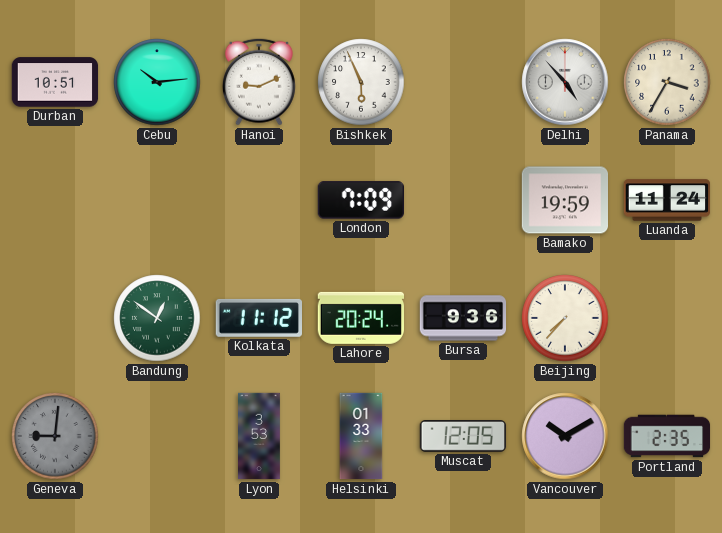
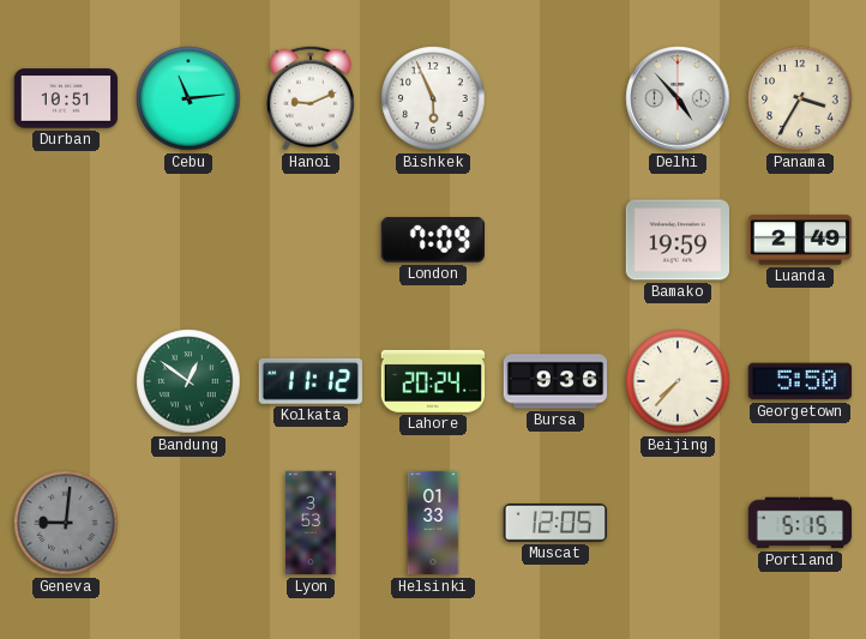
Cebu: 10:14 -> 11:14 (188, 98)
Luanda: 11:24 -> 2:49 (800, 240)
Georgetown: none -> 5:50 (800, 381)
Vancouver: 10:10 -> none (565, 436)
Portland: 2:35 -> 5:15 (800, 523)
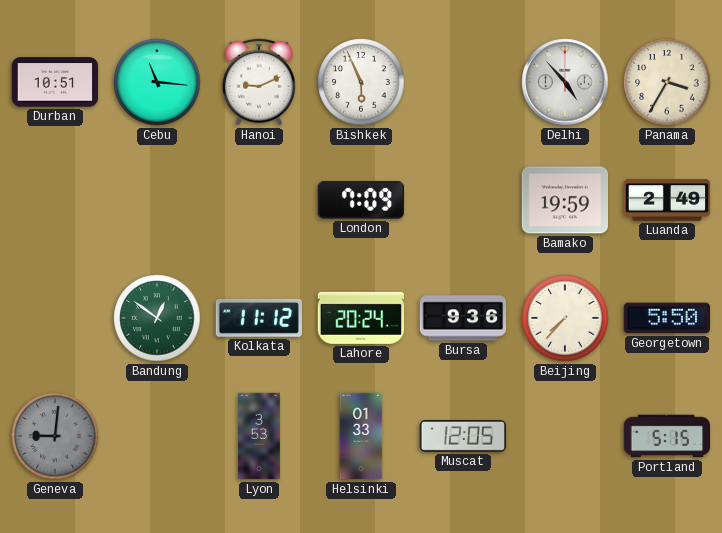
Cebu: 11:14 -> 11:16 (157, 82)
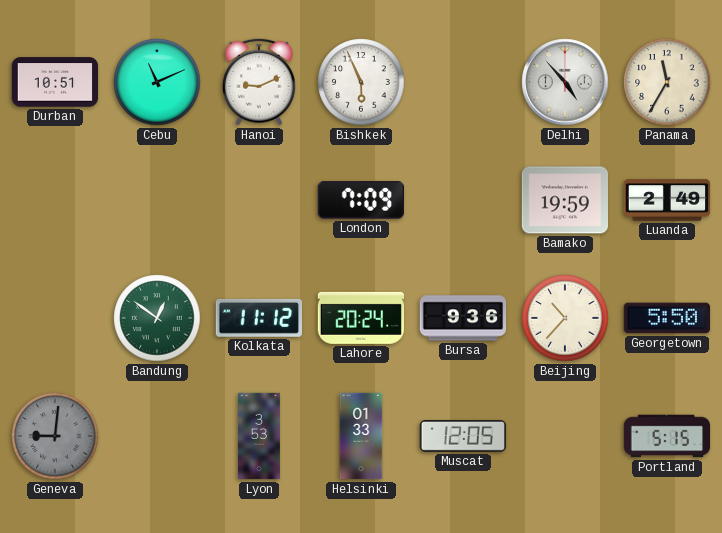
Cebu: 11:16 -> 11:11 (157, 82)
Panama: 3:35 -> 11:35 (667, 82)
Beijing: 7:37 -> 10:37 (565, 318)
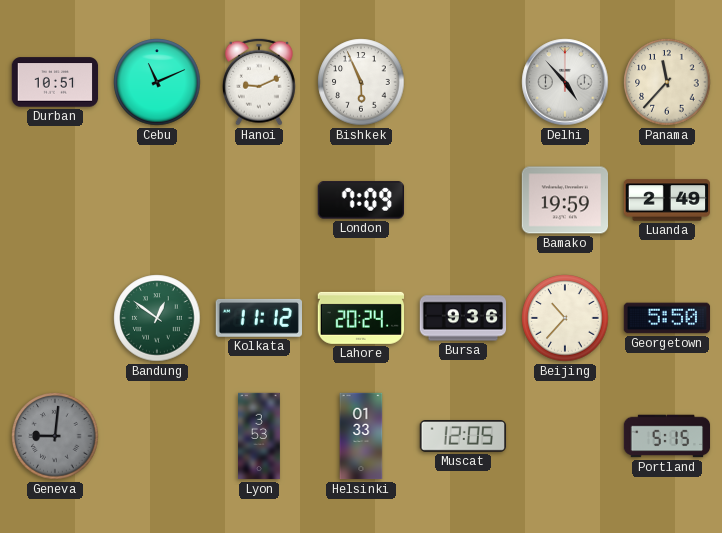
Panama: 11:35 -> 11:37 (667, 82)
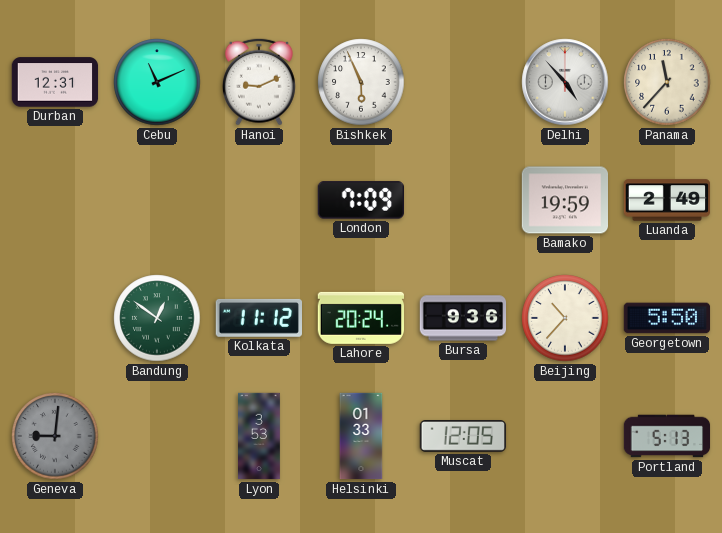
Durban: 10:51 -> 12:31 (55, 82)
Portland: 5:15 -> 5:13 (667, 436)
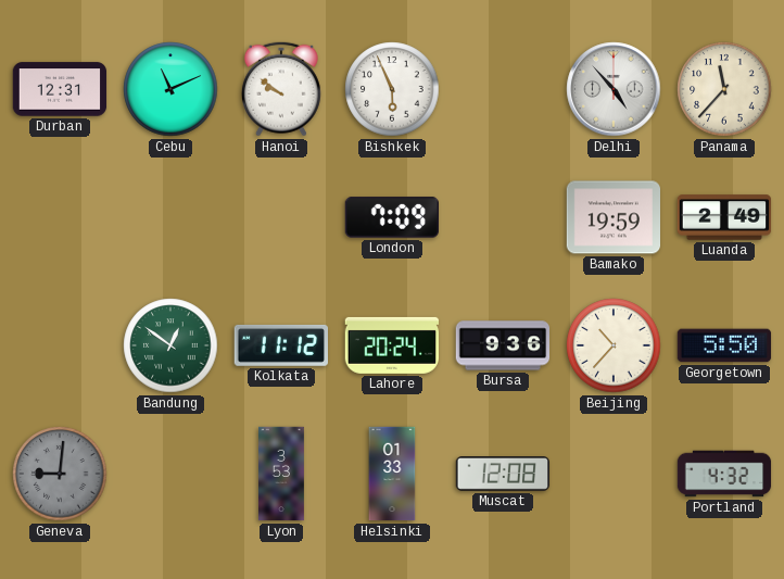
Hanoi: 9:11 -> 9:51 (281, 89)
Muscat: 12:05 -> 12:08 (503, 475)
Portland: 5:13 -> 4:32 (724, 474)
